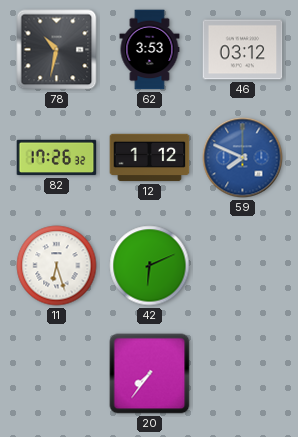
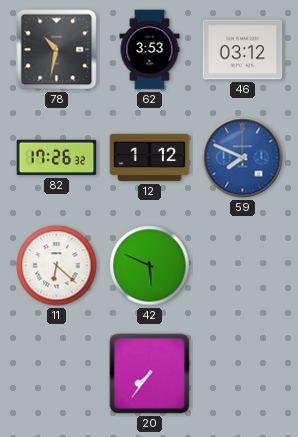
11: 6:27 -> 6:22 (57, 266)
42: 6:11 -> 5:49 (150, 266)
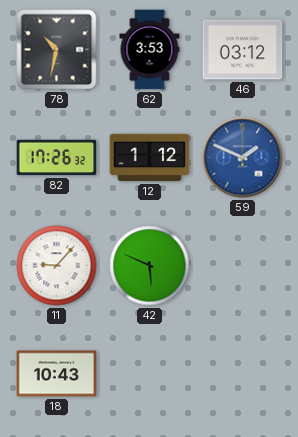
59: 7:49 -> 1:49 (243, 158)
11: 6:22 -> 9:07 (57, 266)
18: none -> 10:43 (57, 374)
20: 7:36 -> none (150, 374)
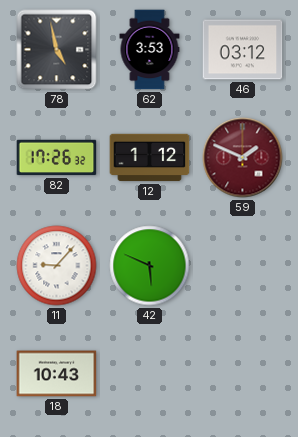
78: 10:32 -> 4:58 (57, 50)
59 dial: blue -> burgundy (243, 158)
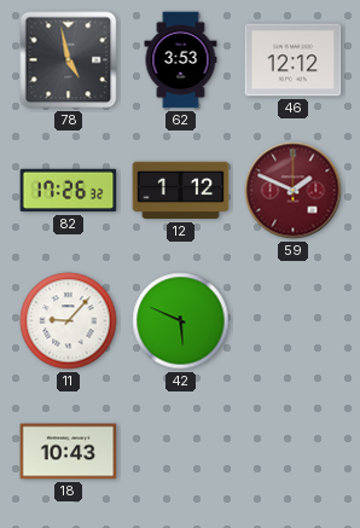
46: 03:12 -> 12:12 (294, 60)
